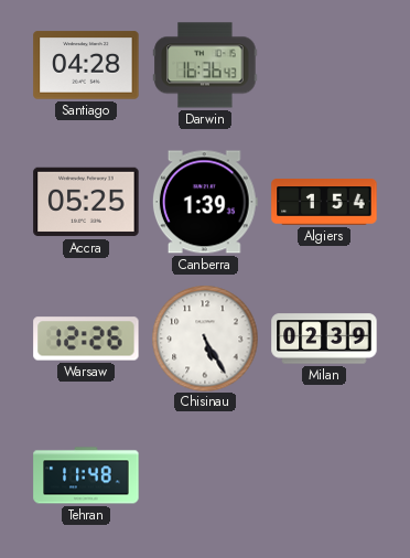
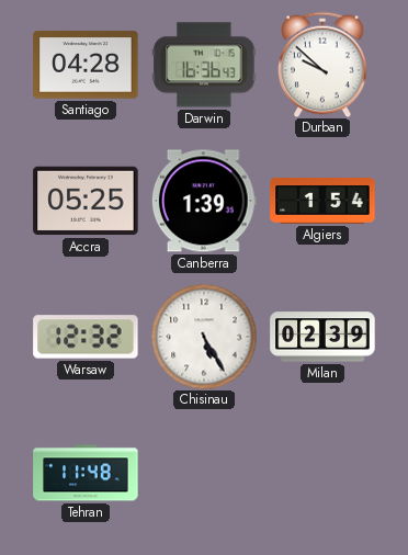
Durban: none -> 9:52 (324, 65)
Warsaw: 12:26 -> 12:32 (86, 337)
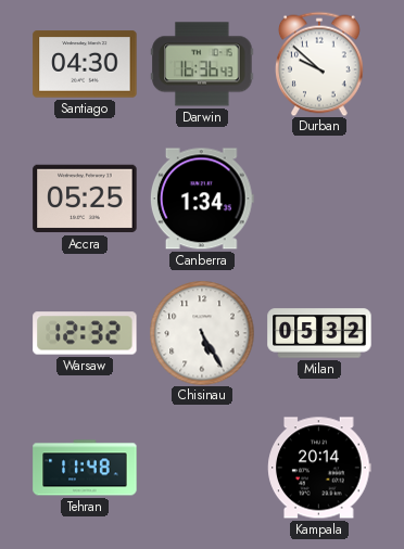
Santiago: 04:28 -> 04:30 (85, 64)
Canberra: 1:39 -> 1:34 (202, 199)
Algiers: 1:54 -> none (322, 201)
Milan: 02:39 -> 05:32 (319, 333)
Kampala: none -> 20:14 (319, 468)
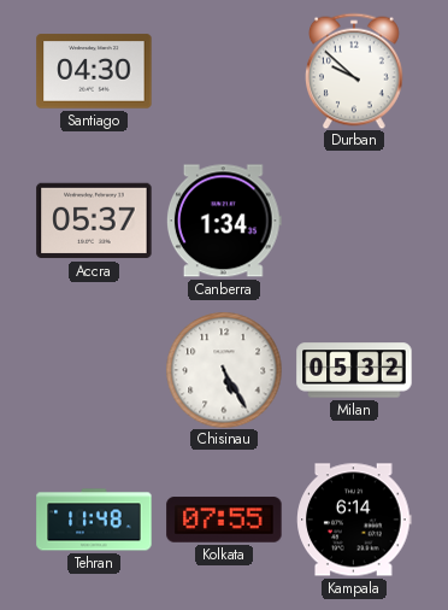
Darwin: 16:36 -> none (202, 64)
Accra: 05:25 -> 05:37 (94, 221)
Warsaw: 12:32 -> none (85, 333)
Kolkata: none -> 07:55 (224, 520)
Kampala: 20:14 -> 6:14 (354, 520)
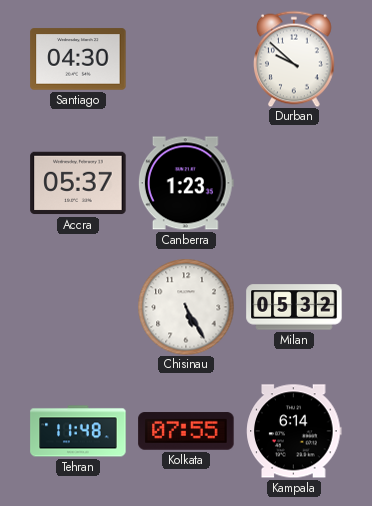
Canberra: 1:34 -> 1:23 (186, 183)
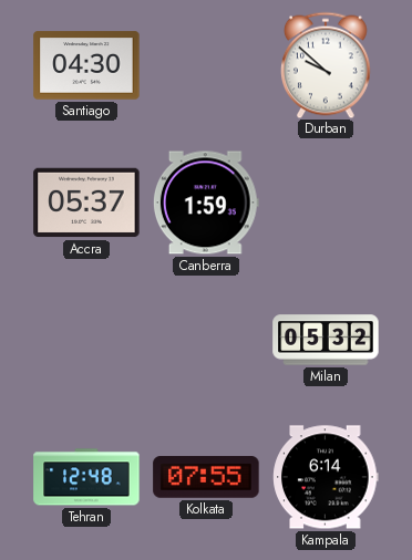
Canberra: 1:23 -> 1:59 (206, 203)
Chisinau: 5:25 -> none (186, 307)
Tehran: 11:48 -> 12:48 (86, 477)
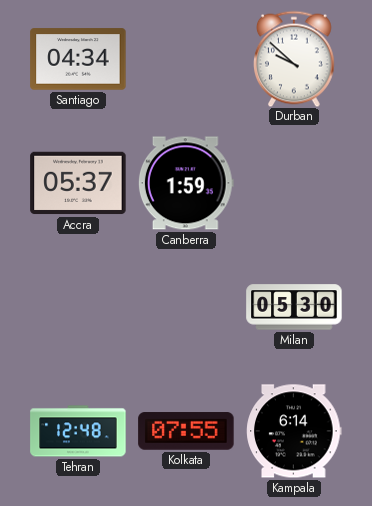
Santiago: 04:30 -> 04:34 (78, 59)
Milan: 05:32 -> 05:30 (294, 307)
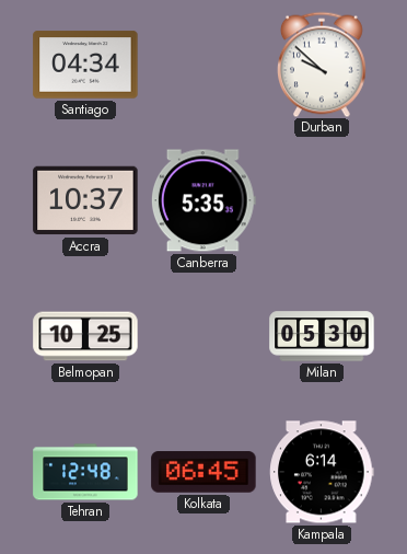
Accra: 05:37 -> 10:37 (85, 200)
Canberra: 1:59 -> 5:35 (203, 200)
Belmopan: none -> 10:25 (85, 336)
Kolkata: 07:55 -> 06:45 (203, 472)
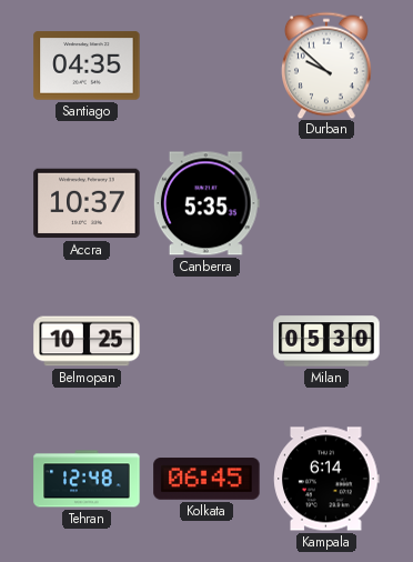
Santiago: 04:34 -> 04:35 (87, 66)
